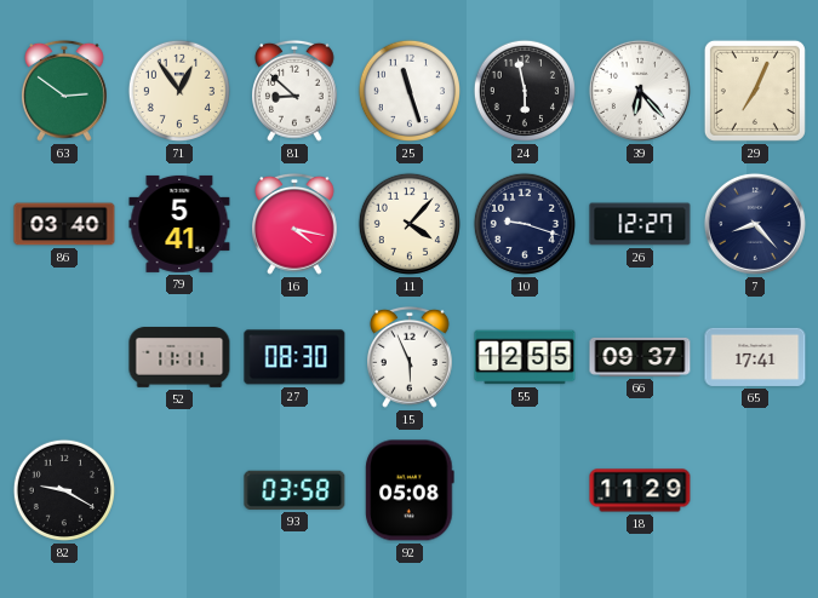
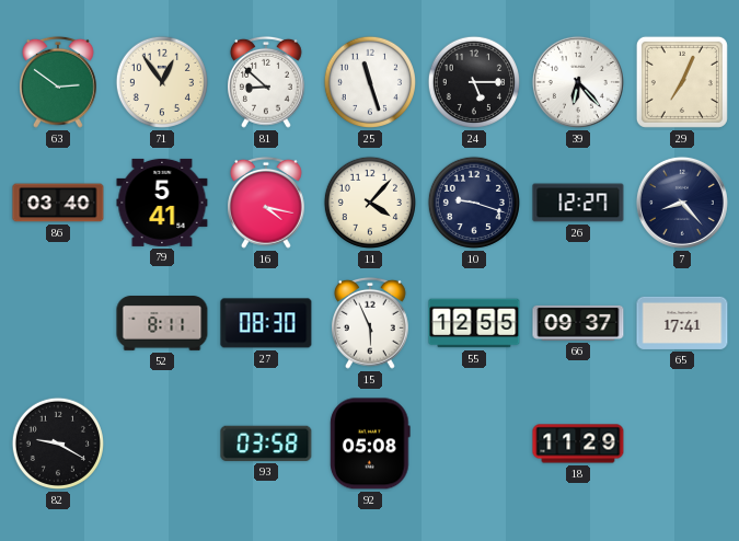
24: 5:58 -> 5:15 (474, 82)
52: 11:11 -> 8:11 (162, 324)
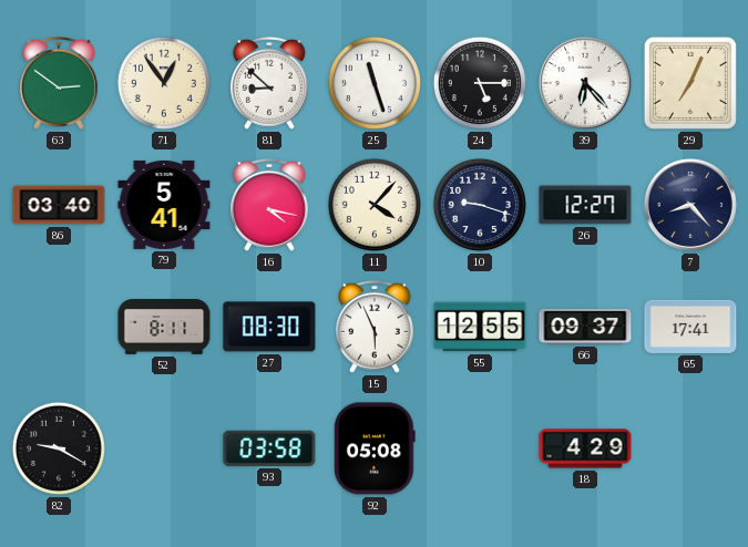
18: 11:29 -> 4:29 (585, 448)
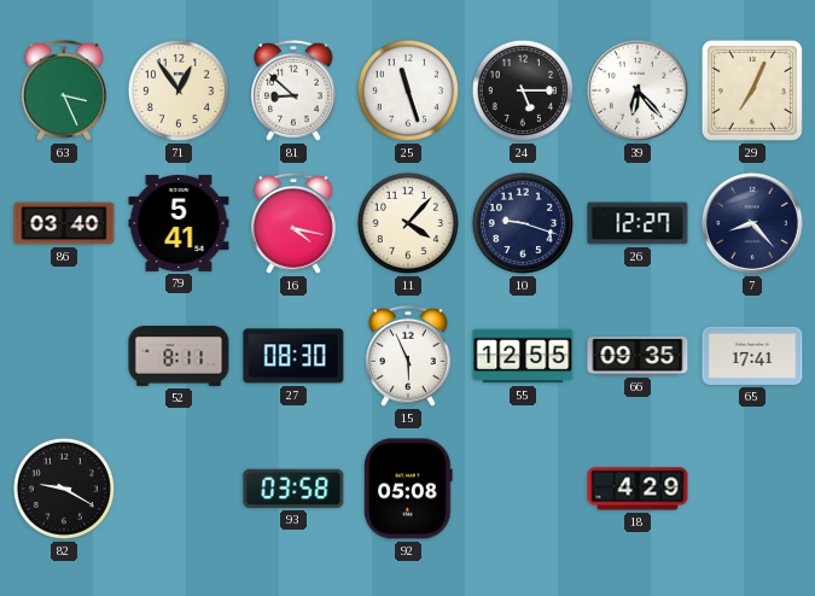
63: 2:51 -> 3:26 (65, 90)
66: 09:37 -> 09:35 (638, 356)
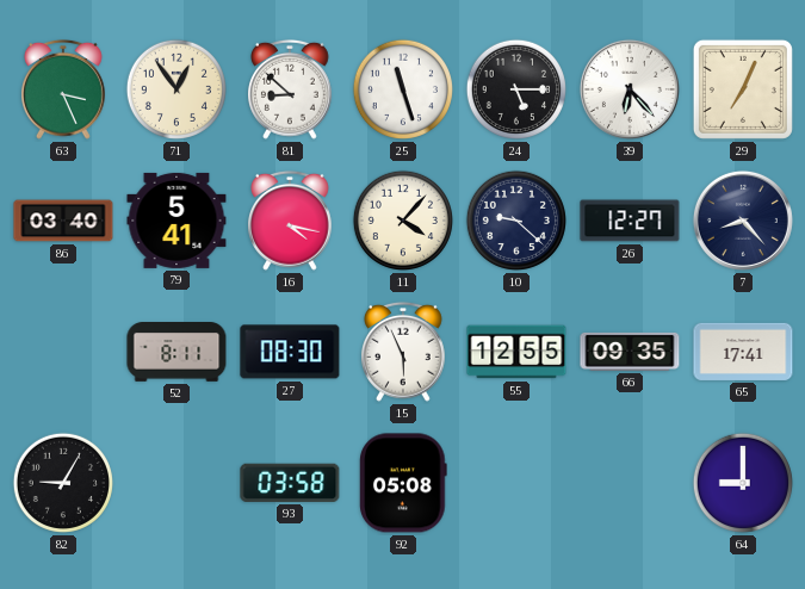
10: 9:18 -> 9:22 (516, 221)
82: 9:20 -> 9:05 (63, 483)
18: 4:29 -> none (638, 489)
64: none -> 9:00 (743, 483)
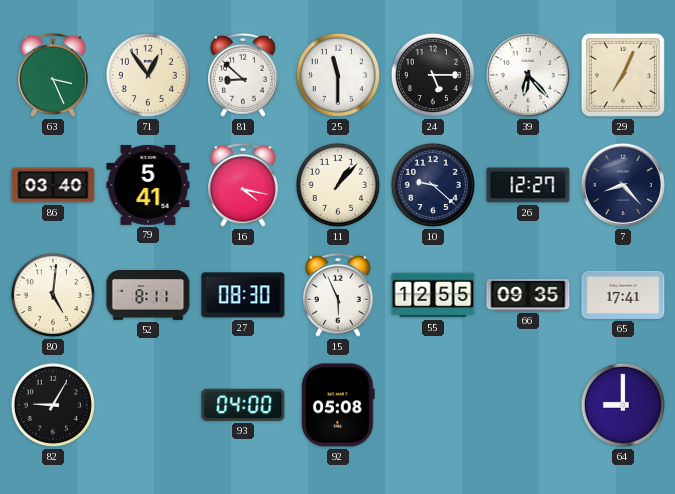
25: 11:27 -> 11:30 (338, 75)
11: 4:07 -> 1:07 (338, 185)
80: none -> 5:01 (53, 295)
93: 03:58 -> 04:00 (243, 405)
